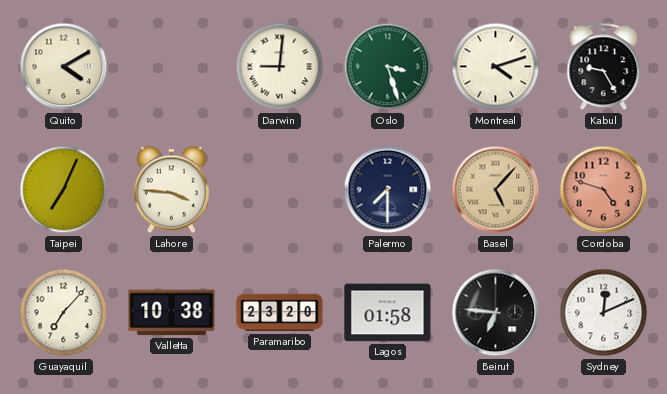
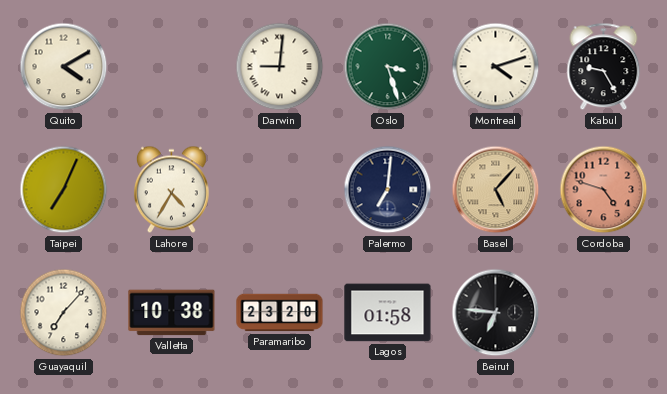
Lahore: 3:46 -> 4:35 (171, 190)
Palermo: 7:30 -> 7:01 (388, 190)
Sydney: 12:11 -> none (604, 313)
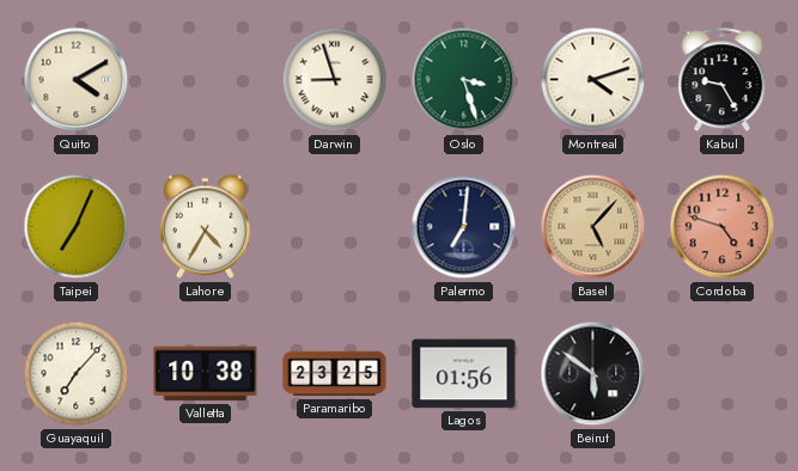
Darwin: 9:01 -> 8:57 (335, 80)
Paramaribo: 23:20 -> 23:25 (335, 374)
Lagos: 01:58 -> 01:56 (464, 374)
Beirut: 6:46 -> 5:51 (593, 374)
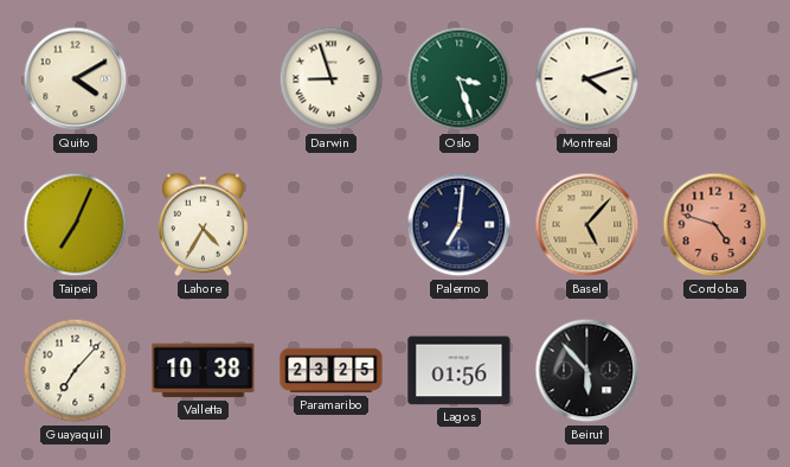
Kabul: 9:25 -> none (723, 80)
Beirut: 5:51 -> 5:53 (587, 371)
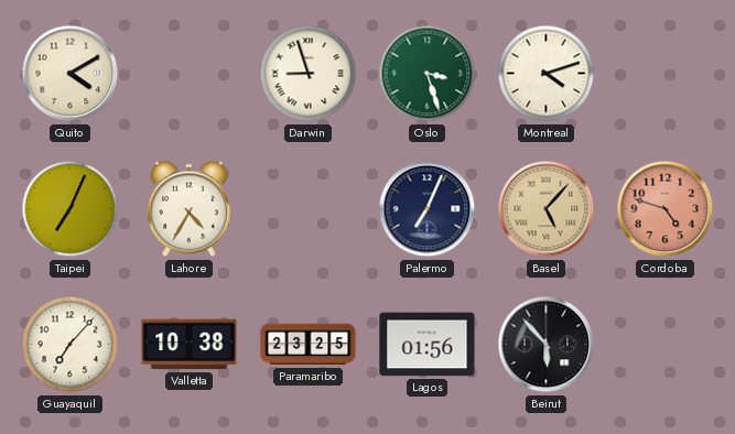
Palermo: 7:01 -> 7:04 (428, 209)
